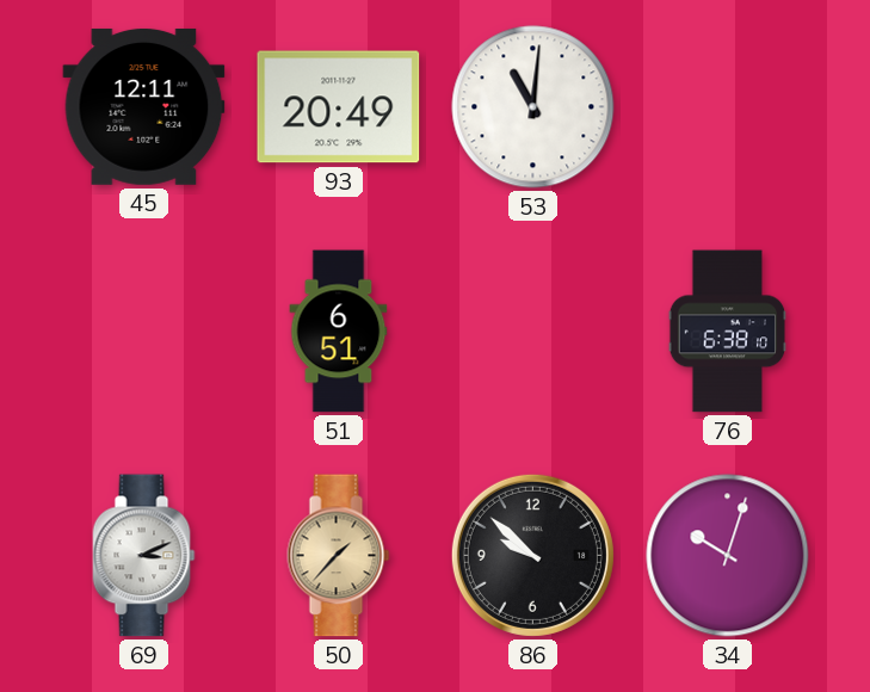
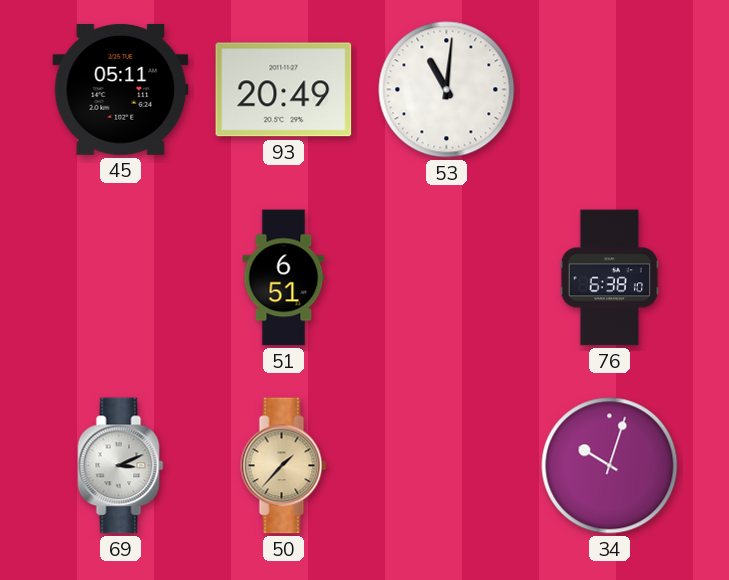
45: 12:11 -> 05:11 (121, 89)
86: 9:52 -> none (532, 555)
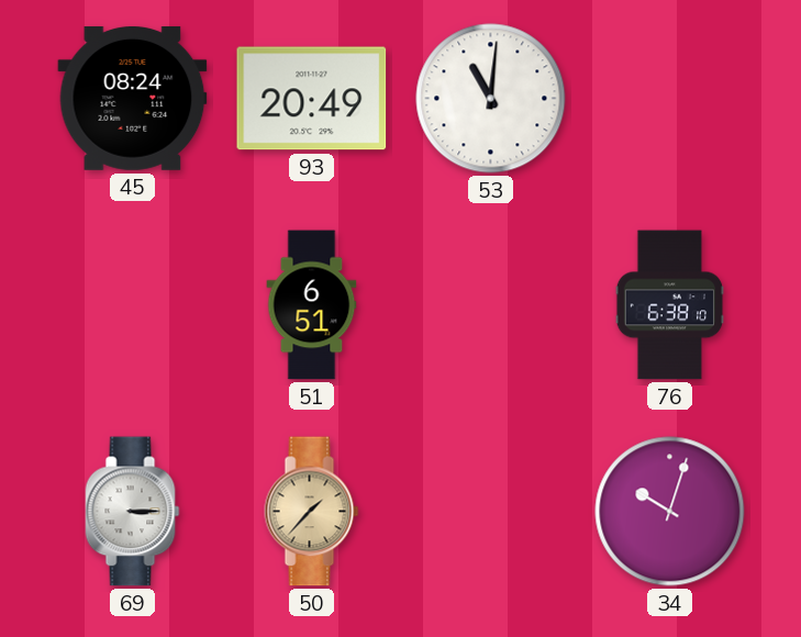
45: 05:11 -> 08:24 (133, 98)
69: 3:11 -> 3:15 (133, 512)
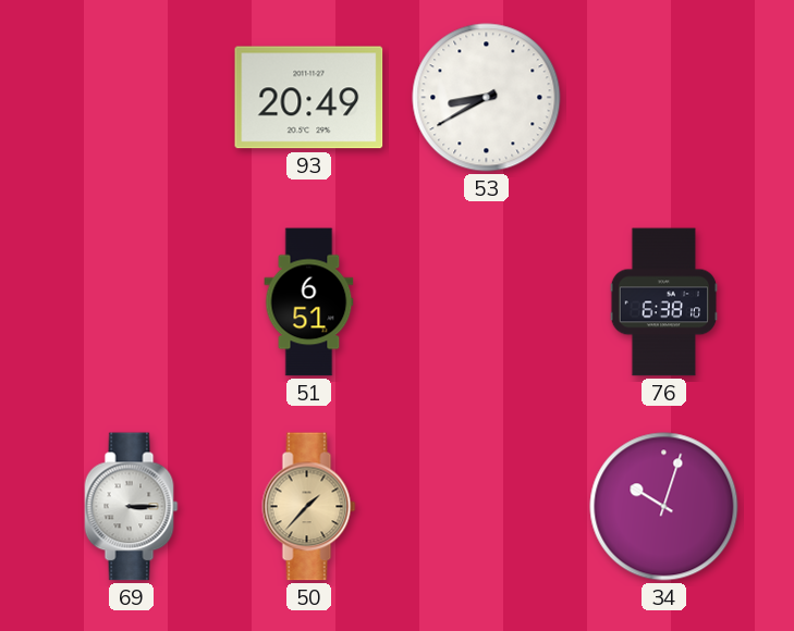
45: 08:24 -> none (133, 98)
53: 11:01 -> 8:40 (487, 98)
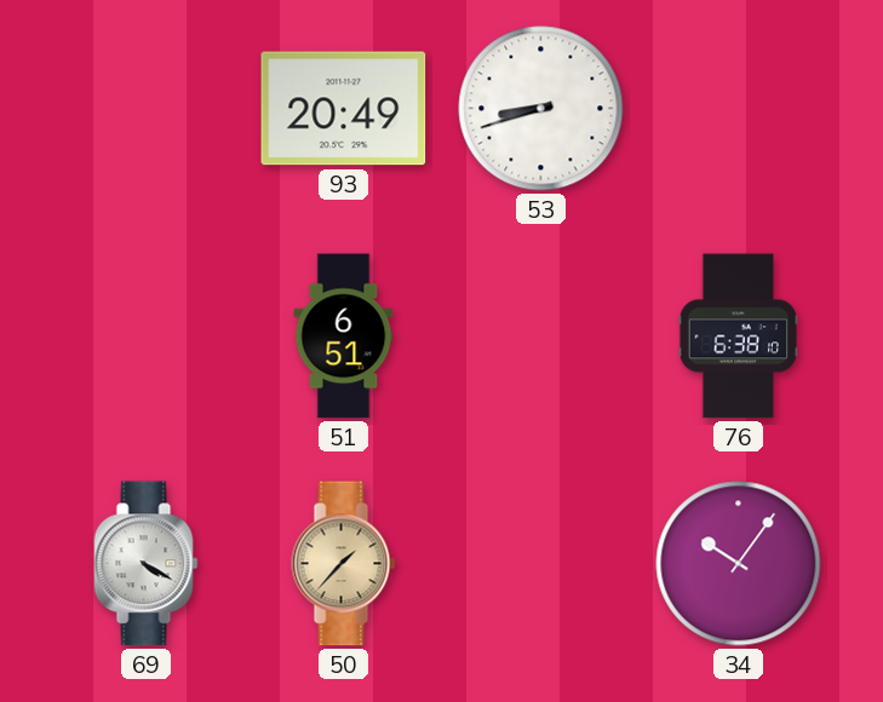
53: 8:40 -> 8:42 (541, 109)
69: 3:15 -> 4:20 (147, 564)
34: 10:03 -> 10:06 (739, 564)
